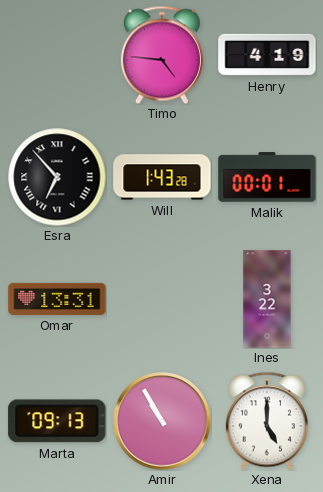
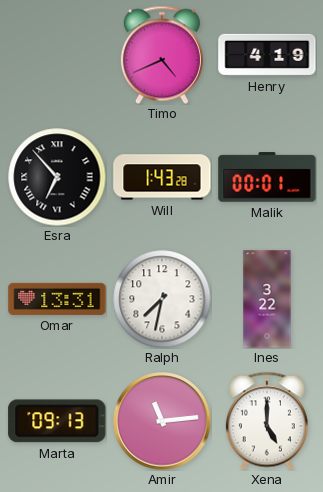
Timo: 4:46 -> 4:41 (162, 55)
Ralph: none -> 7:32 (162, 299)
Amir: 10:55 -> 11:14 (162, 421)
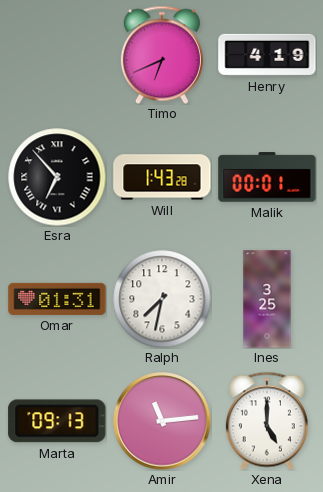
Timo: 4:41 -> 6:41 (162, 55)
Omar: 13:31 -> 01:31 (57, 299)
Ines: 3:22 -> 3:25 (267, 299)
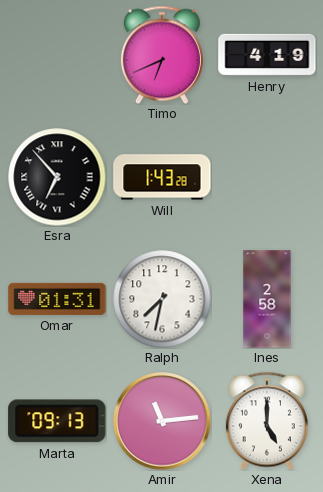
Malik: 00:01 -> none (267, 177)
Ines: 3:25 -> 2:58 (267, 299)
